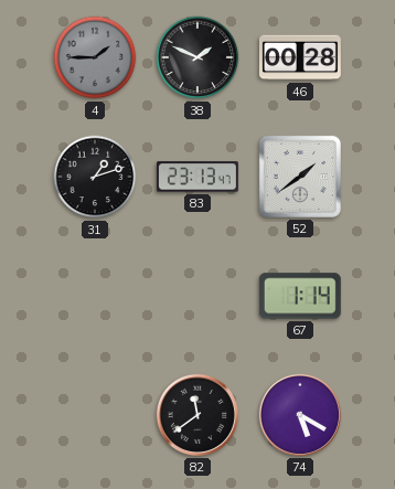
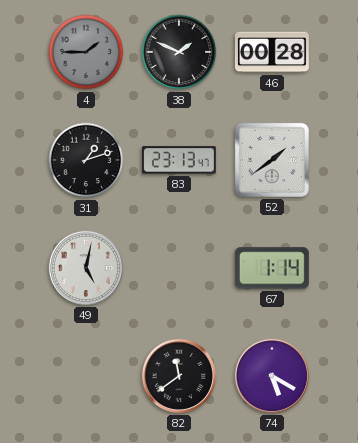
49: none -> 5:02 (86, 268)
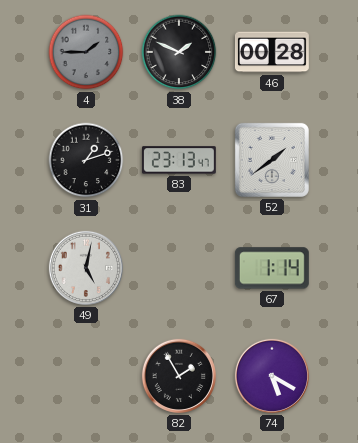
82: 11:39 -> 1:55 (179, 376)
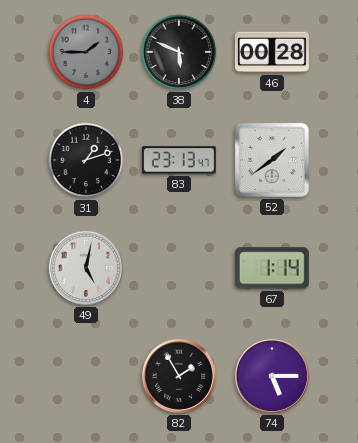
38: 1:49 -> 5:49 (179, 52)
74: 5:20 -> 5:15 (272, 376)
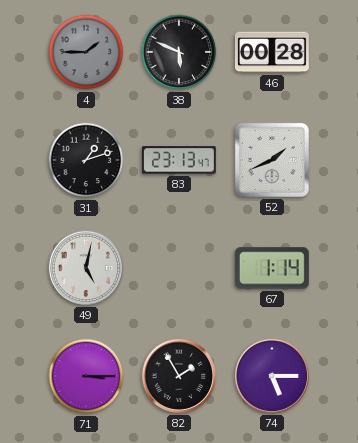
52: 1:39 -> 1:41 (272, 160)
71: none -> 3:15 (86, 376)
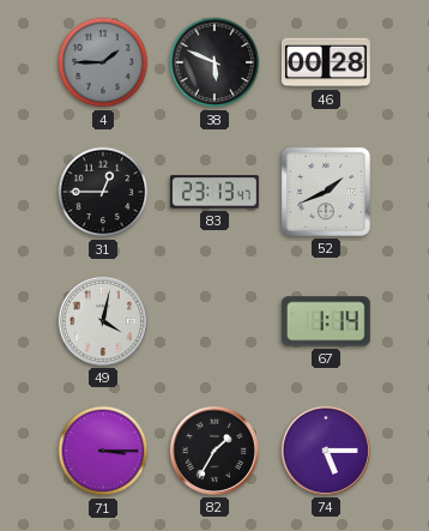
31: 1:12 -> 12:45 (103, 192)
49: 5:02 -> 4:02 (103, 321)
82: 1:55 -> 1:35 (214, 451)
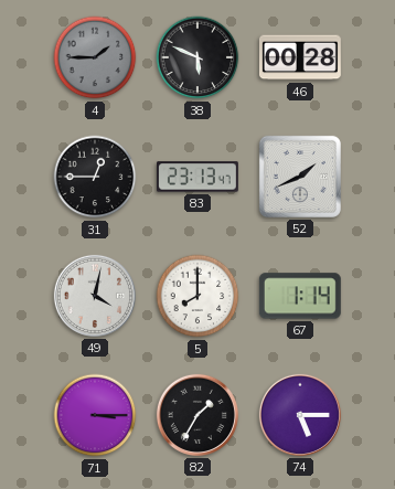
5: none -> 8:00 (197, 296)
